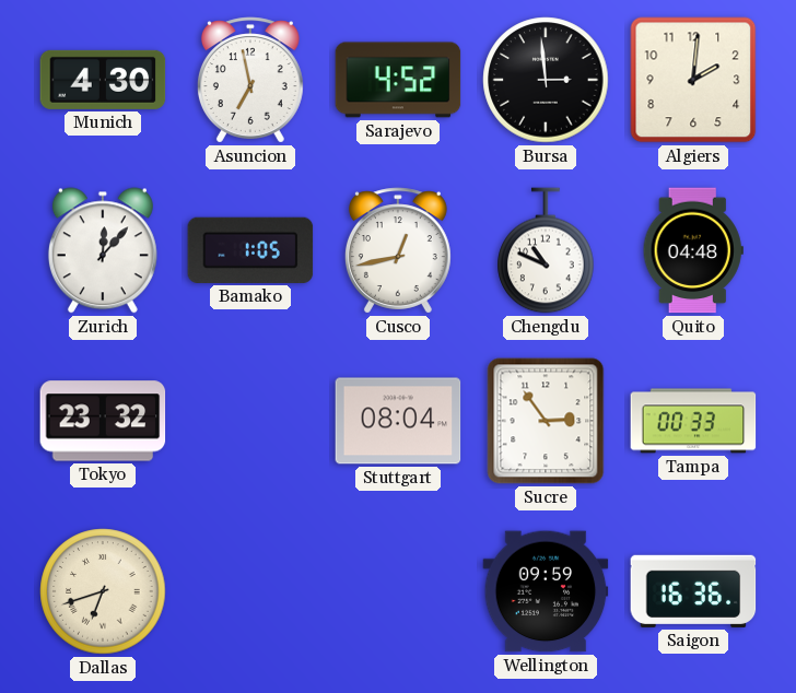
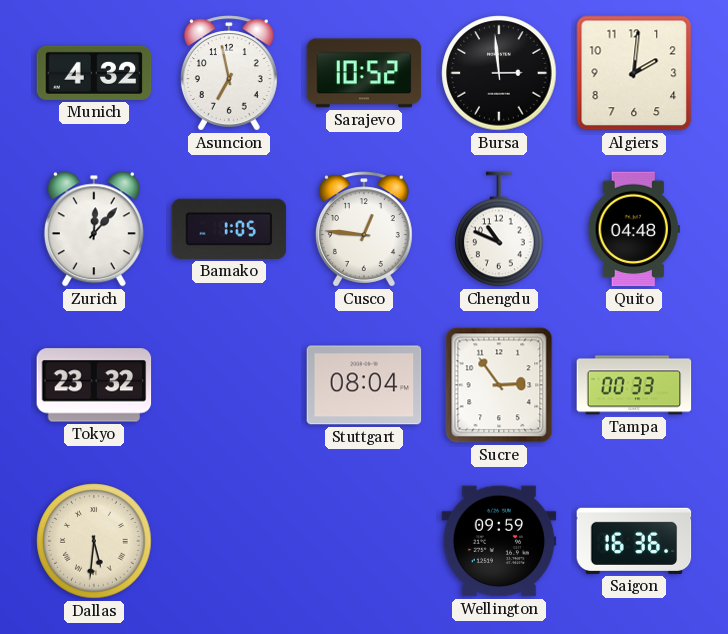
Munich: 4:30 -> 4:32 (94, 73)
Sarajevo: 4:52 -> 10:52 (364, 73)
Cusco: 12:43 -> 12:46 (364, 229)
Dallas: 6:42 -> 5:31 (94, 541)
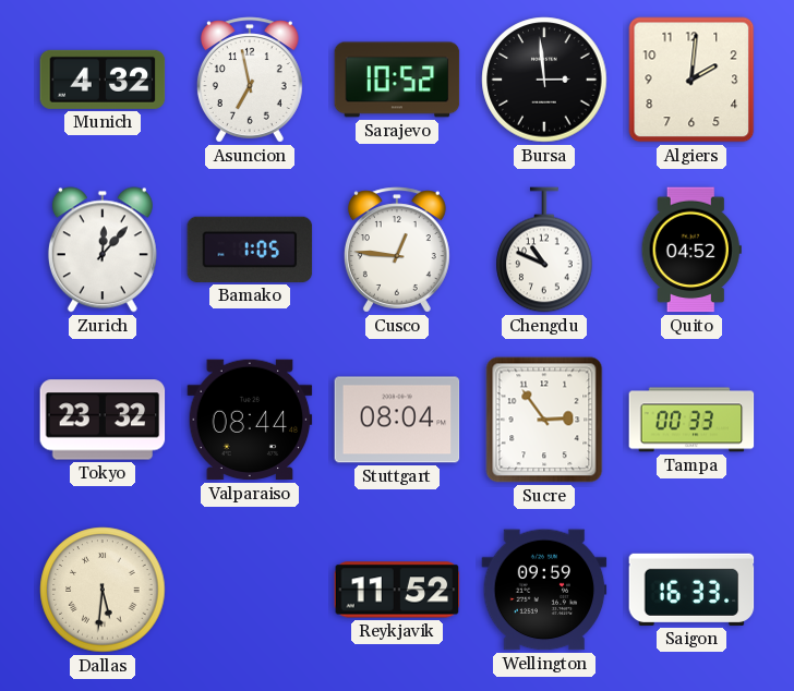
Quito: 04:48 -> 04:52 (691, 250)
Valparaiso: none -> 08:44 (250, 420)
Reykjavik: none -> 11:52 (397, 590)
Saigon: 16:36 -> 16:33 (691, 590)
